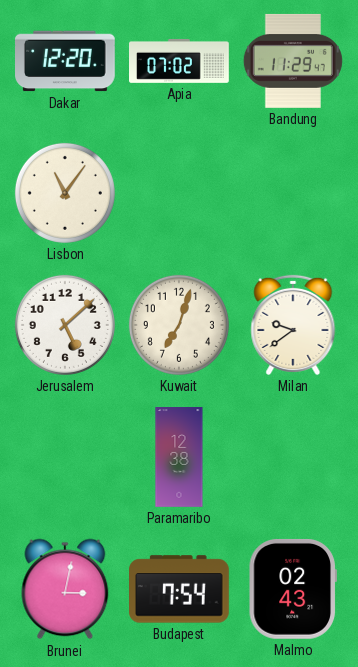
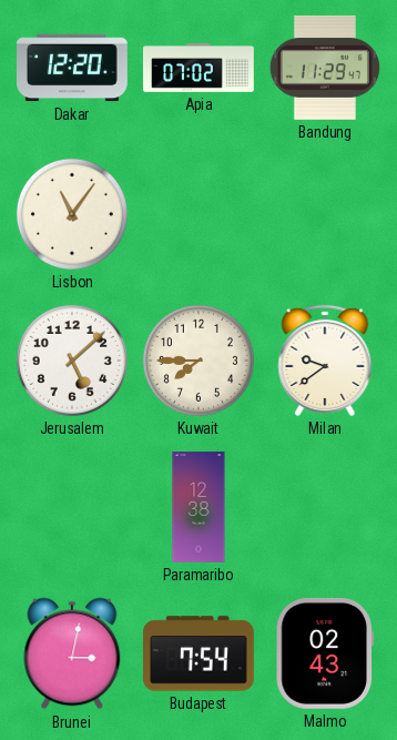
Kuwait: 7:03 -> 7:45 (198, 361)
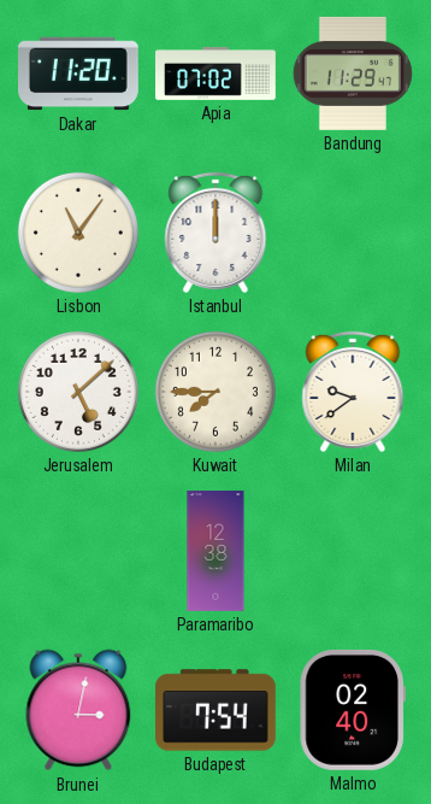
Dakar: 12:20 -> 11:20 (79, 74)
Istanbul: none -> 12:00 (215, 233)
Malmo: 02:43 -> 02:40 (353, 710)
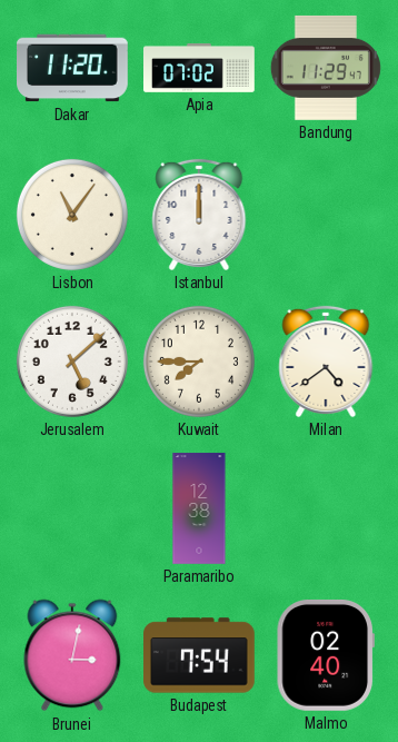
Milan: 9:39 -> 4:39 (326, 362)
